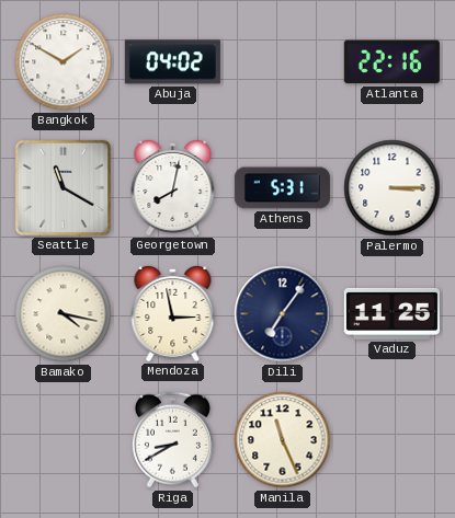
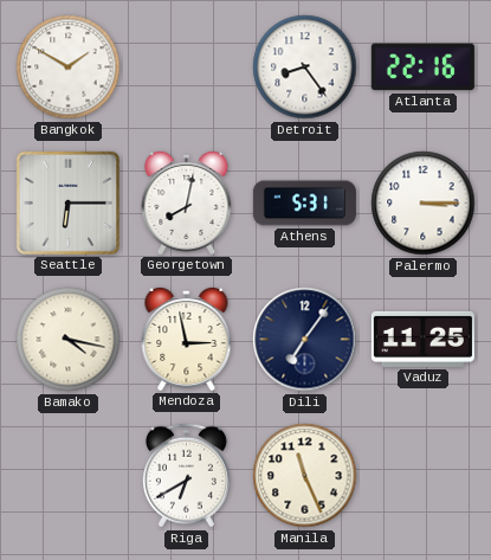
Abuja: 04:02 -> none (172, 62)
Detroit: none -> 8:24 (305, 67)
Seattle: 11:20 -> 6:15 (67, 202)
Riga: 8:40 -> 6:40 (186, 476)
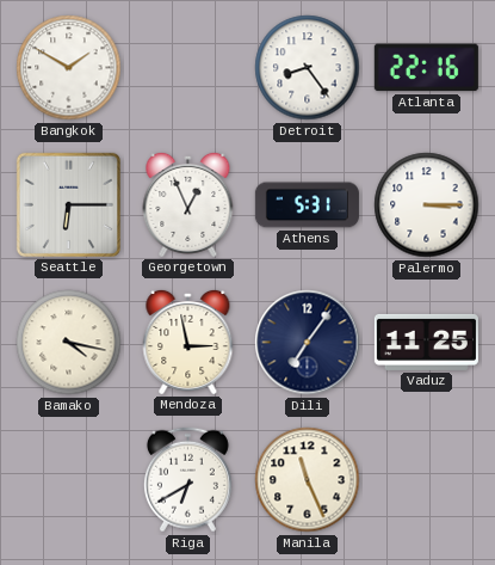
Georgetown: 8:02 -> 12:56 (188, 204)
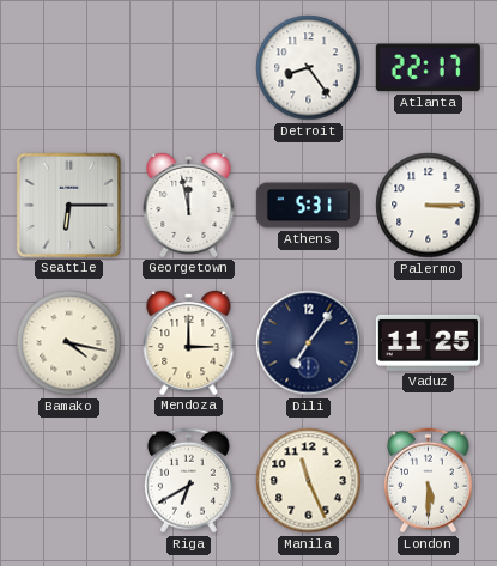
Bangkok: 1:50 -> none (69, 68)
Atlanta: 22:16 -> 22:17 (428, 68)
Georgetown: 12:56 -> 11:58 (189, 205)
Mendoza: 2:58 -> 3:00 (189, 342)
London: none -> 5:30 (428, 481)
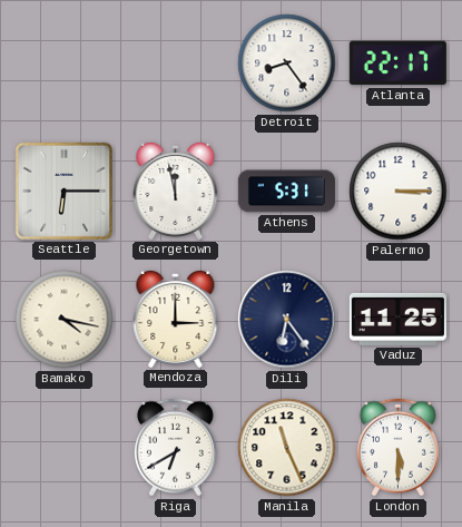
Dili: 7:06 -> 6:24 (287, 320)
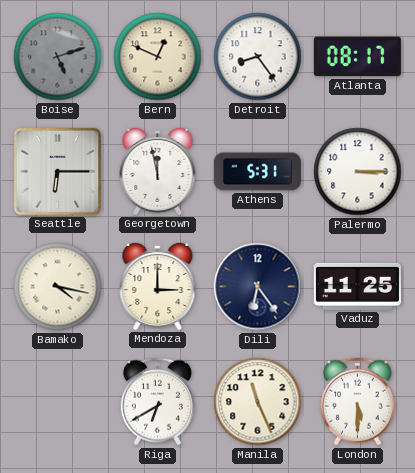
Boise: none -> 5:12 (58, 57)
Bern: none -> 12:49 (158, 57)
Atlanta: 22:17 -> 08:17 (357, 57)
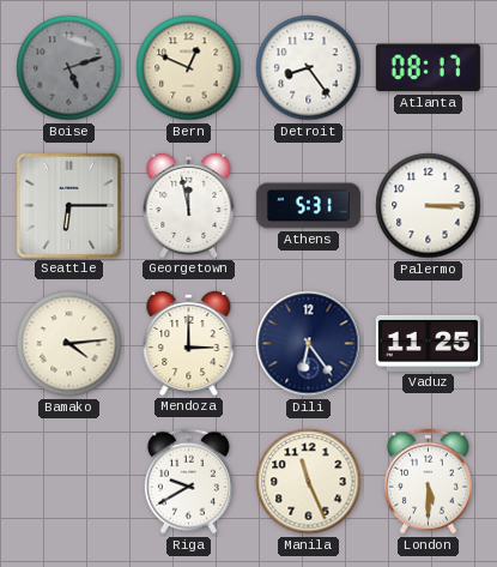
Bamako: 4:17 -> 4:14 (69, 344)
Riga: 6:40 -> 9:40 (188, 482)
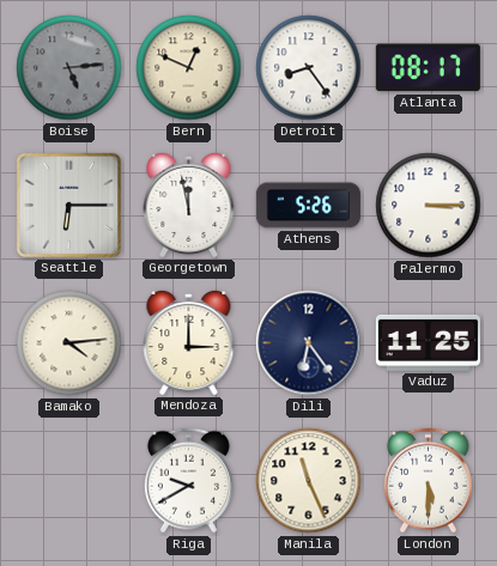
Boise: 5:12 -> 5:14 (69, 68)
Athens: 5:31 -> 5:26 (308, 206)
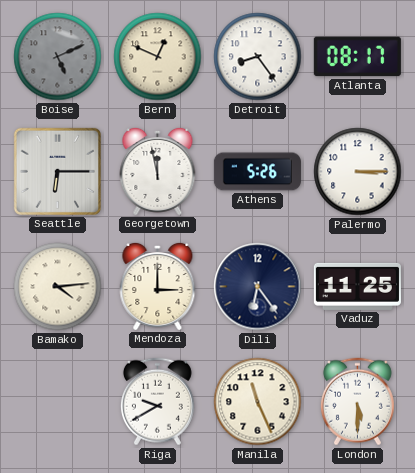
Boise: 5:14 -> 5:11 (58, 57)
